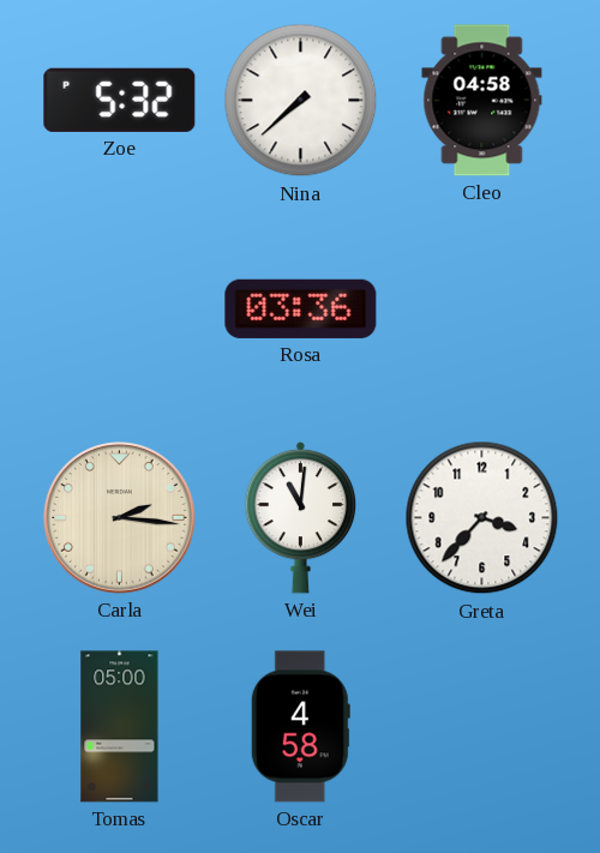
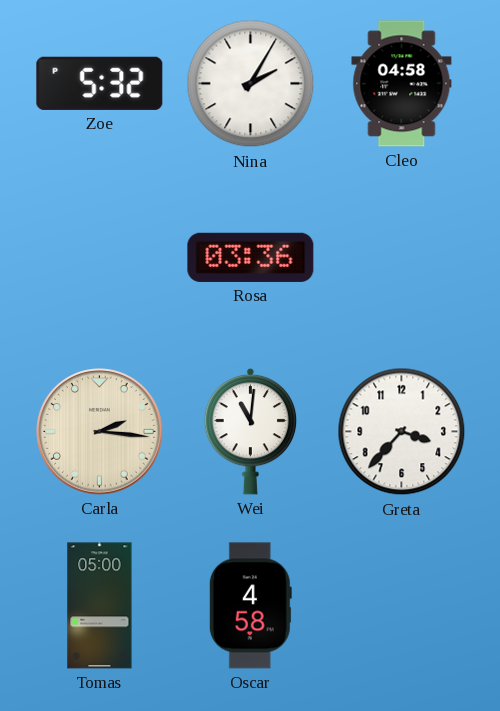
Nina: 7:38 -> 2:05 (251, 84)
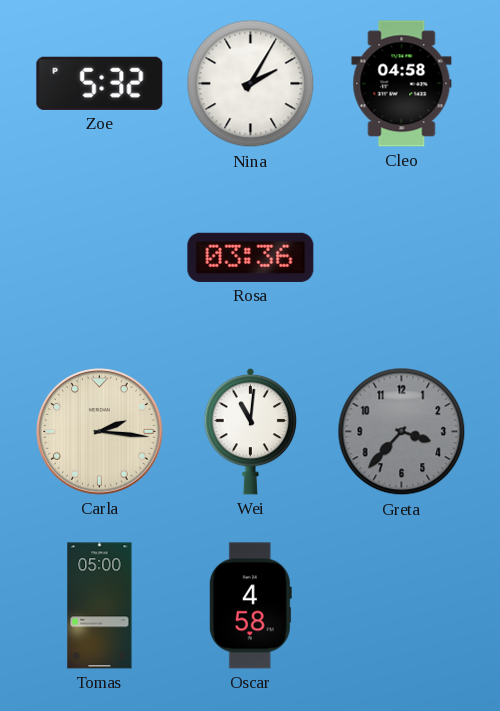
Greta dial: white -> grey (402, 432)
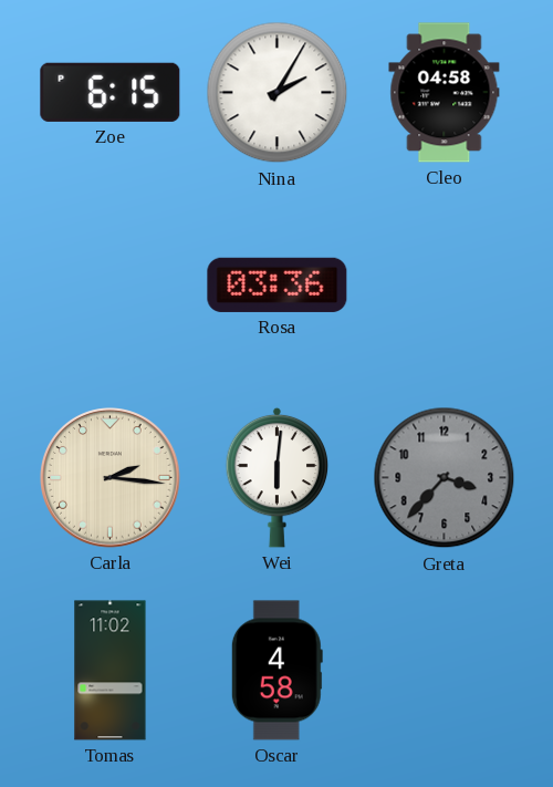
Zoe: 5:32 -> 6:15 (111, 92)
Wei: 11:01 -> 6:01 (278, 477)
Tomas: 05:00 -> 11:02 (111, 671)
